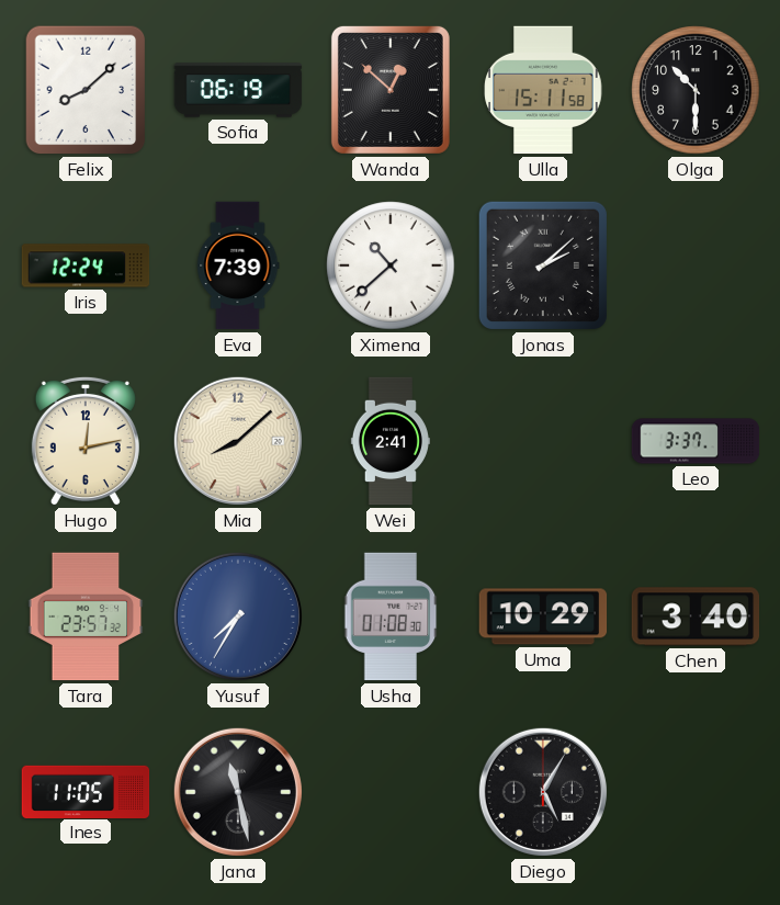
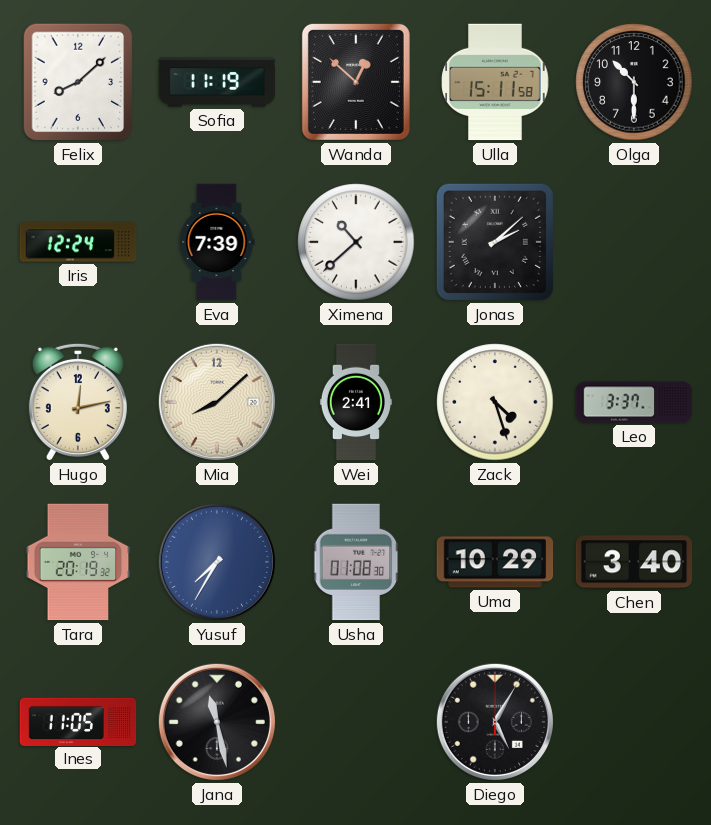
Sofia: 06:19 -> 11:19 (217, 82)
Zack: none -> 4:27 (495, 402)
Tara: 23:57 -> 20:19 (78, 562)
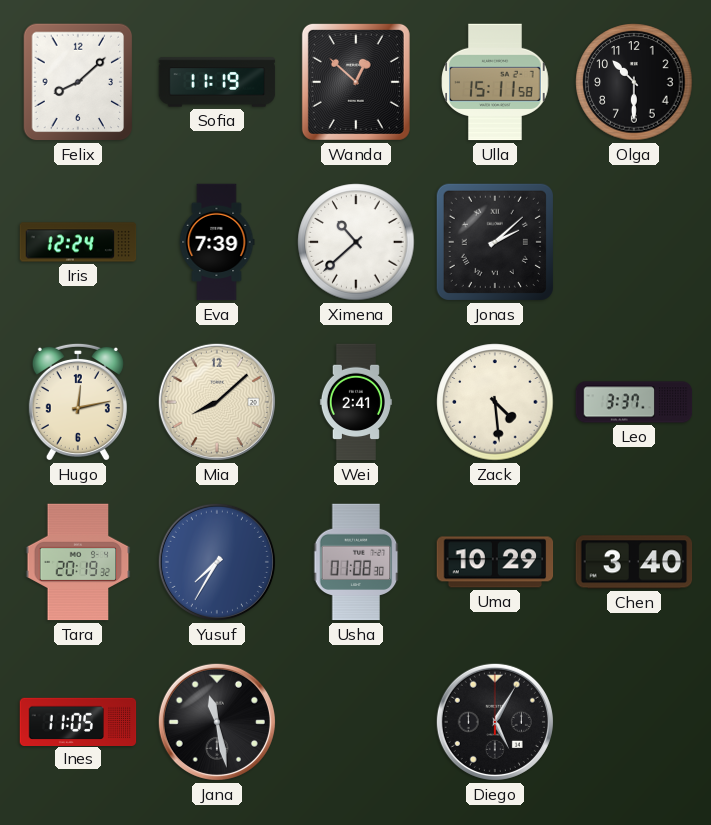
Zack: 4:27 -> 4:29 (495, 402)
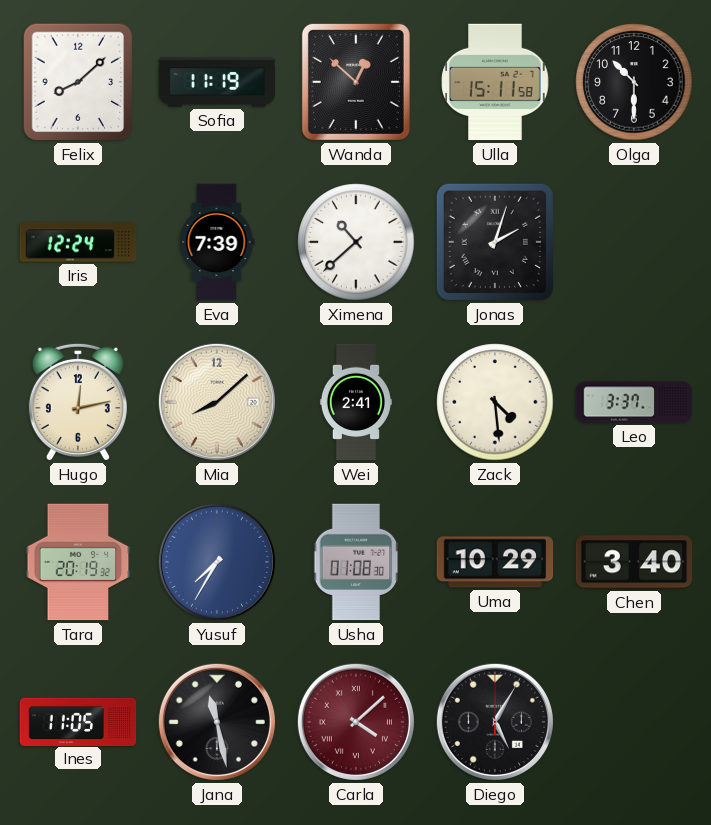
Jonas: 2:08 -> 2:03 (495, 242)
Carla: none -> 4:08 (356, 722)
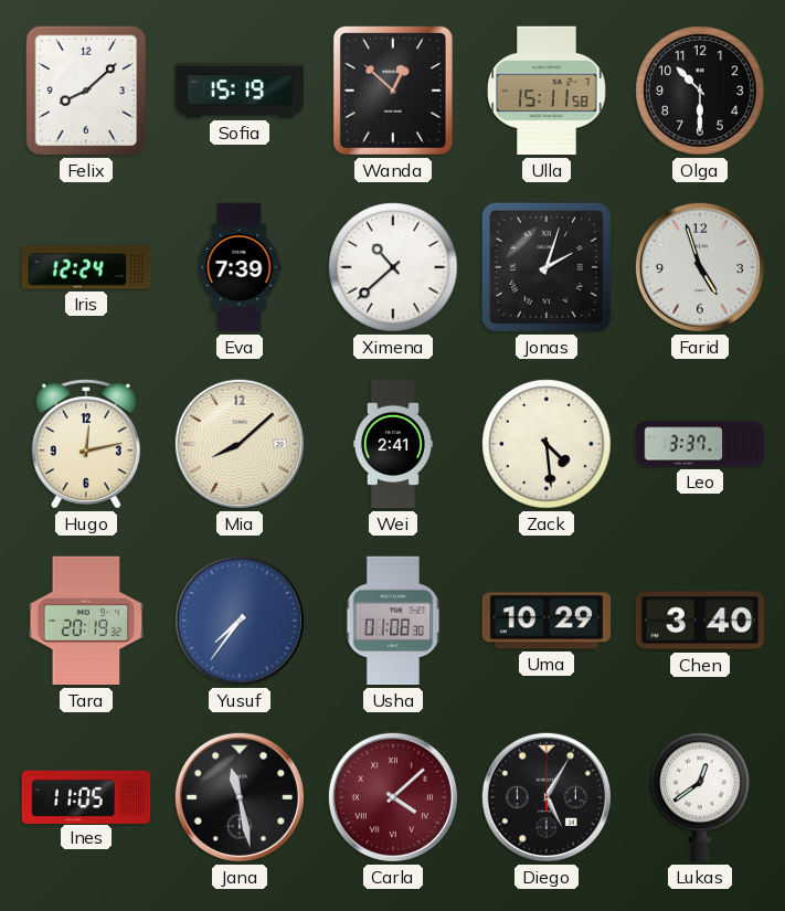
Sofia: 11:19 -> 15:19 (240, 91)
Farid: none -> 4:57 (700, 267)
Yusuf: 7:35 -> 7:36 (240, 621)
Lukas: none -> 12:39 (700, 797)
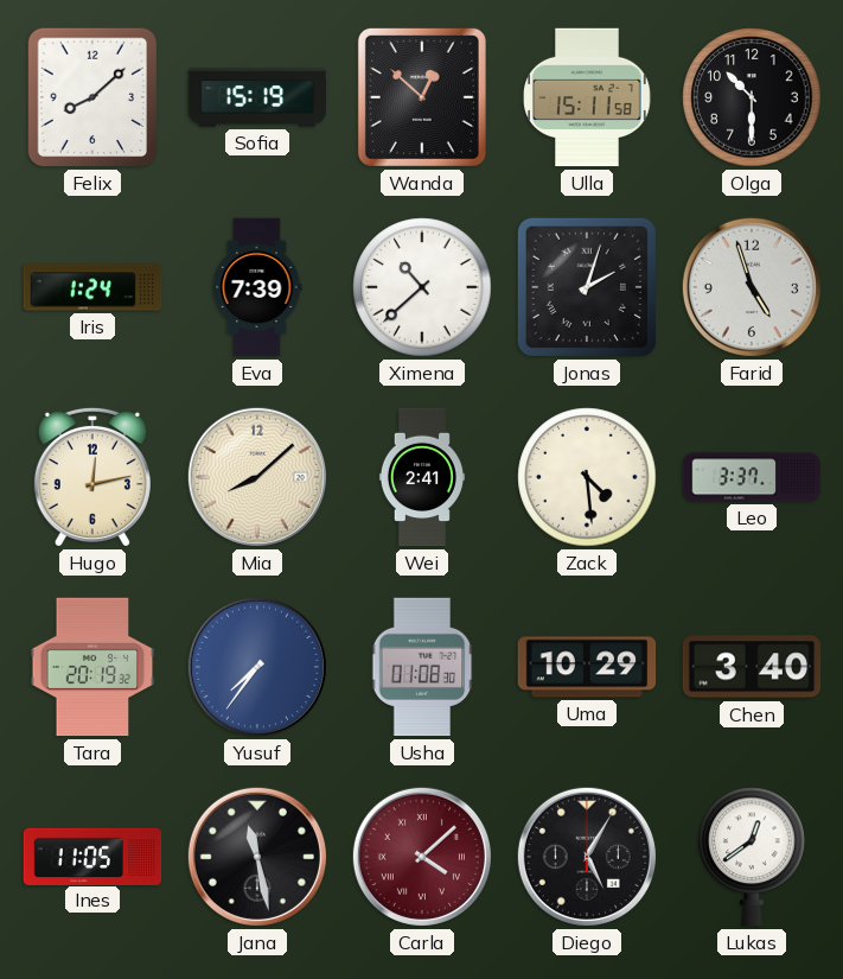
Iris: 12:24 -> 1:24 (92, 287)
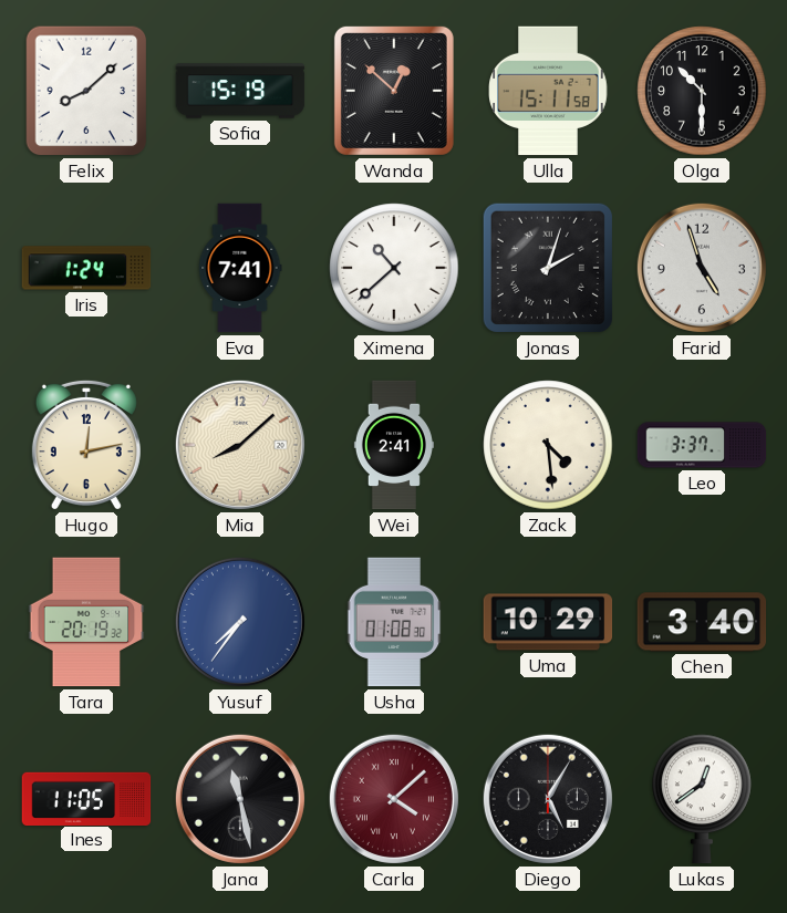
Eva: 7:39 -> 7:41 (240, 268)
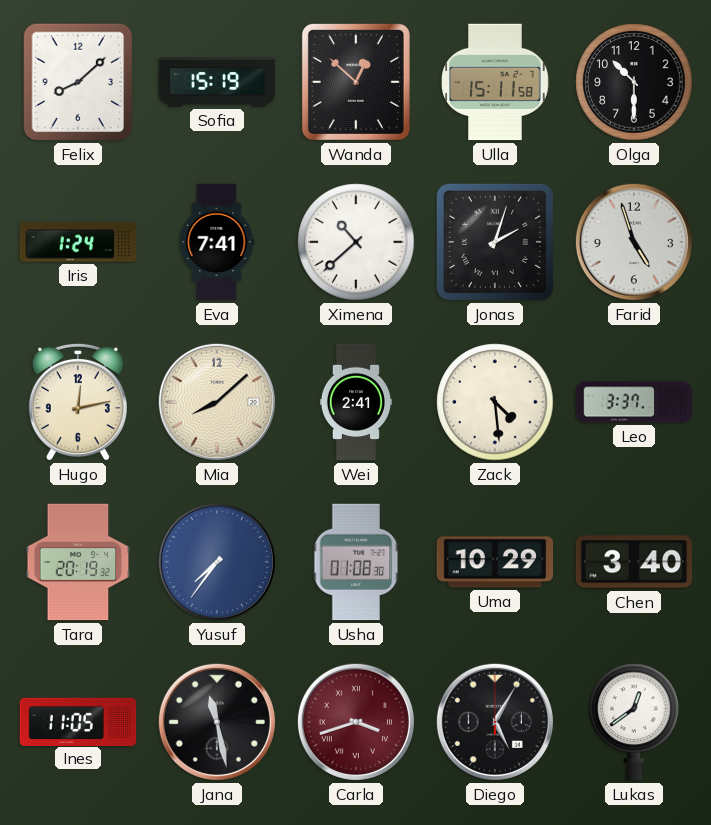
Carla: 4:08 -> 3:42 (356, 722)
